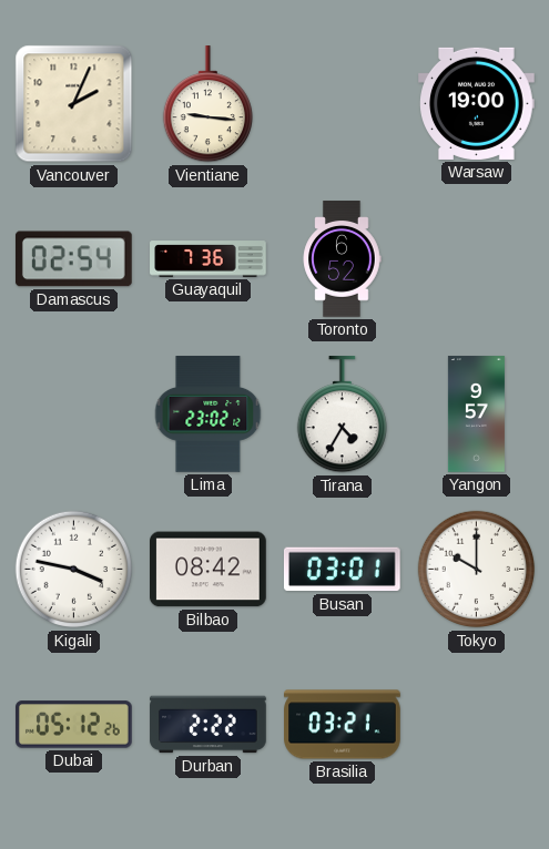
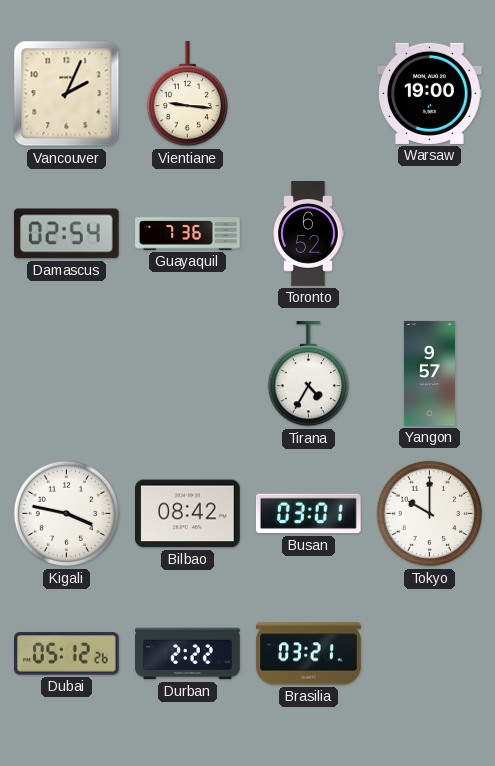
Lima: 23:02 -> none (209, 415)
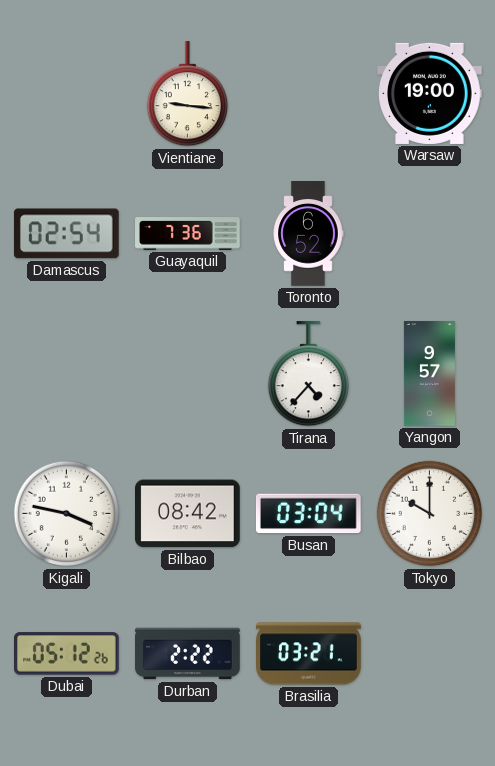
Vancouver: 2:04 -> none (67, 94)
Tirana: 4:35 -> 4:37 (308, 374)
Busan: 03:01 -> 03:04 (308, 514)
